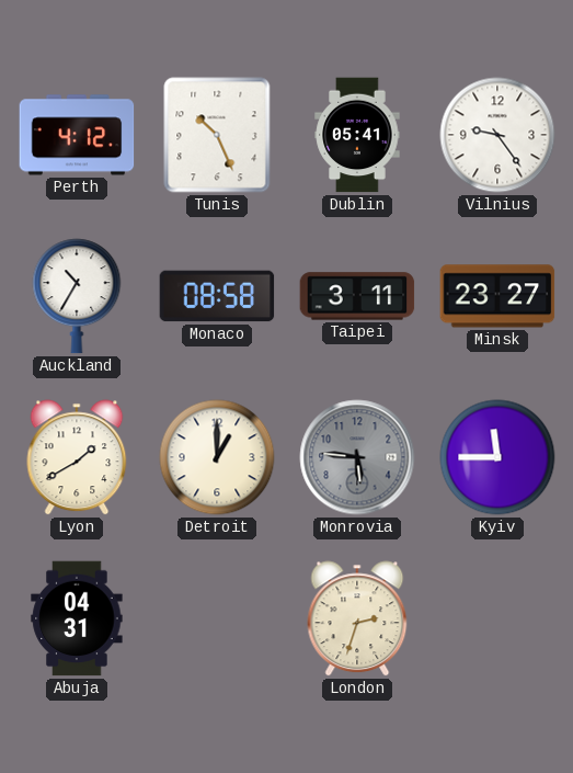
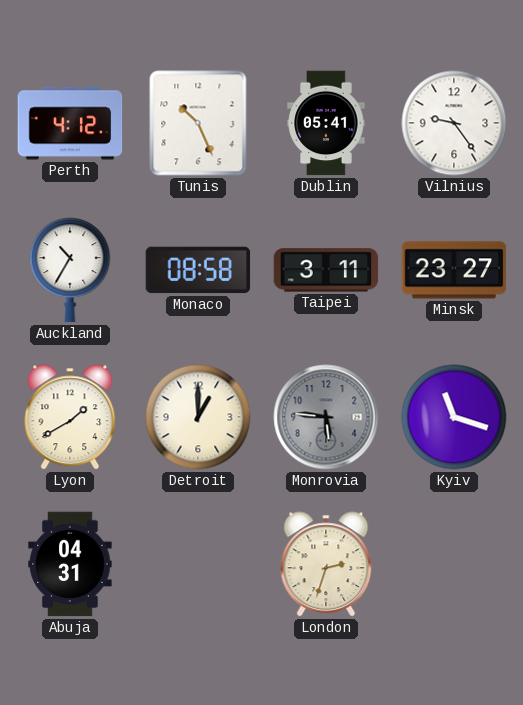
Kyiv: 11:45 -> 11:18 (454, 417)
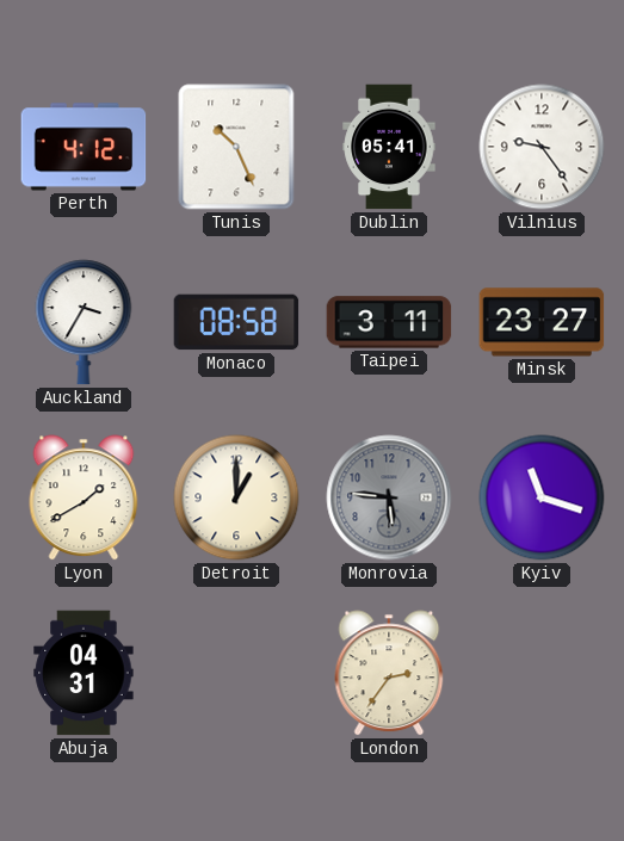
Auckland: 10:35 -> 3:35 (84, 322)
London: 2:33 -> 2:36 (389, 673)
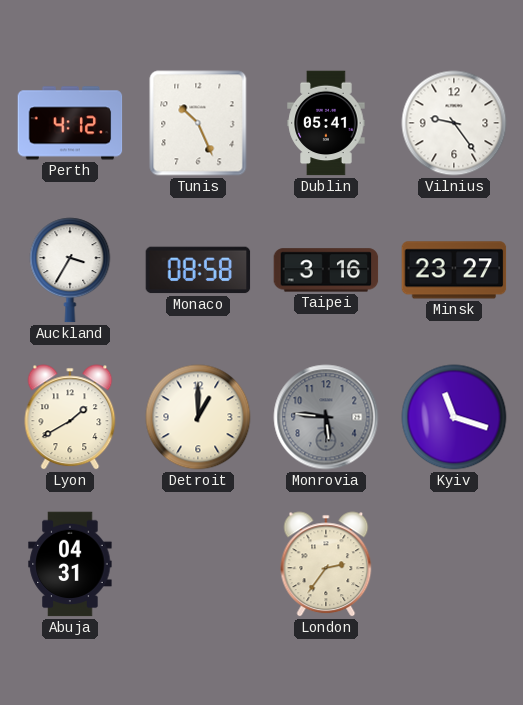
Taipei: 3:11 -> 3:16 (326, 270)
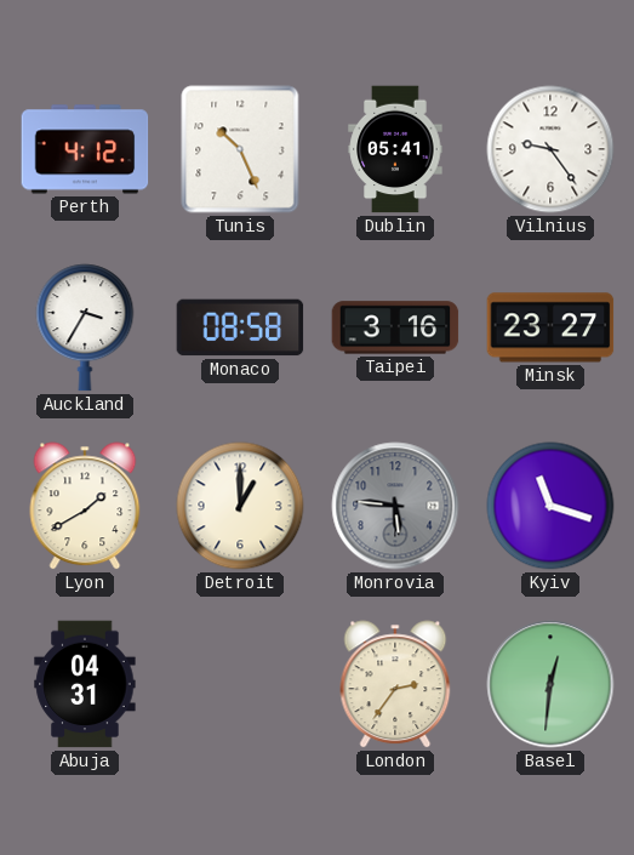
Basel: none -> 12:31 (550, 684)
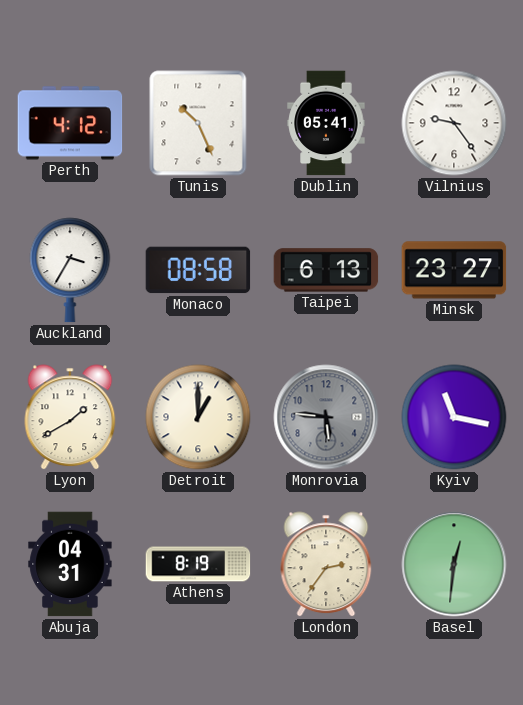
Taipei: 3:16 -> 6:13 (326, 270)
Kyiv: 11:18 -> 11:17 (454, 417)
Athens: none -> 8:19 (198, 564)
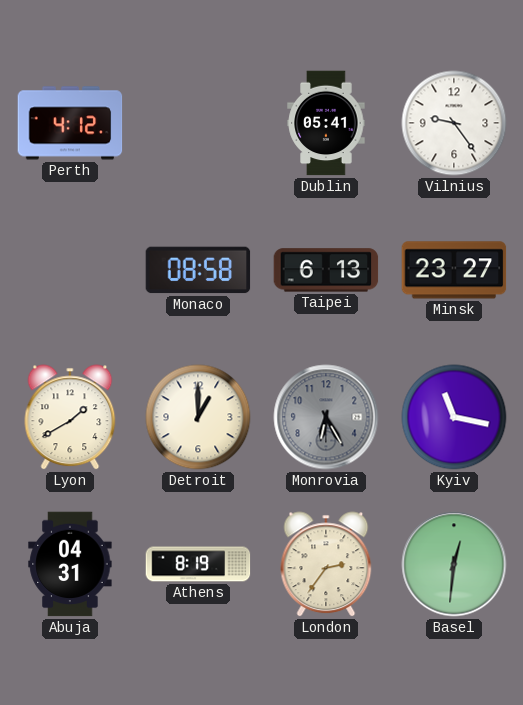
Tunis: 10:26 -> none (198, 123)
Auckland: 3:35 -> none (70, 270)
Monrovia: 5:46 -> 6:25 (326, 417)
